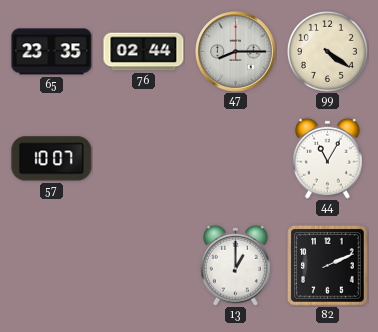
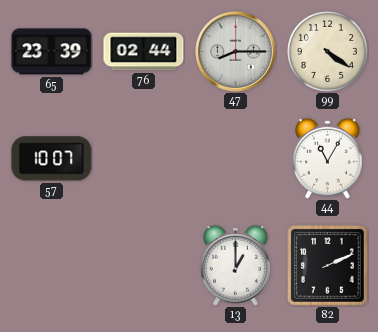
65: 23:35 -> 23:39 (52, 52)
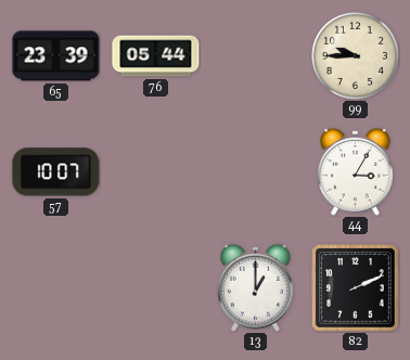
76: 02:44 -> 05:44 (156, 56)
47: 8:15 -> none (236, 52)
99: 4:21 -> 9:45 (355, 55)
44: 11:05 -> 3:05 (356, 171)
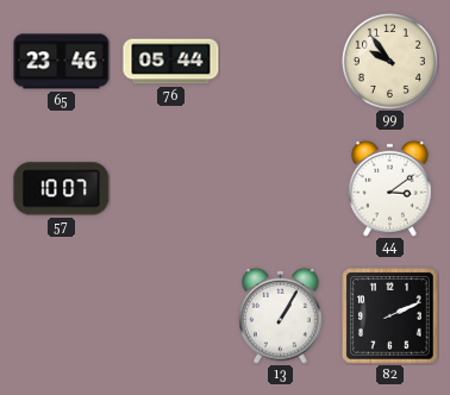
65: 23:39 -> 23:46 (62, 62)
99: 9:45 -> 9:54 (389, 61)
44: 3:05 -> 3:09 (390, 188)
13: 1:00 -> 1:05 (281, 315)
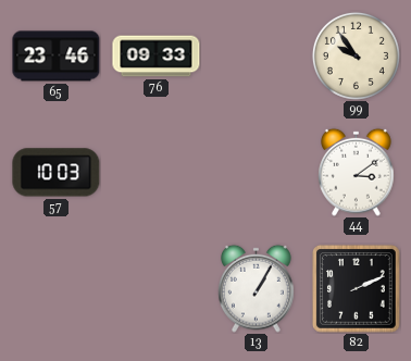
76: 05:44 -> 09:33 (157, 57)
57: 10:07 -> 10:03 (57, 173)
